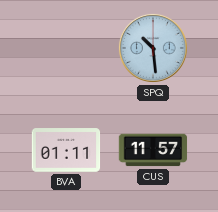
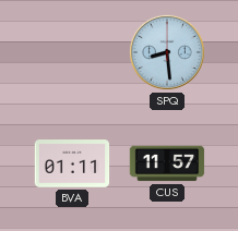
SPQ: 10:29 -> 8:29 (167, 52)
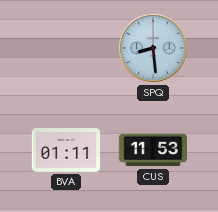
CUS: 11:57 -> 11:53 (153, 150)
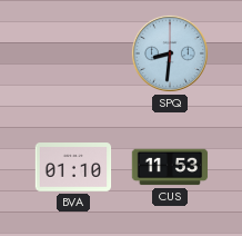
SPQ: 8:29 -> 8:31 (170, 53)
BVA: 01:11 -> 01:10 (73, 167)
